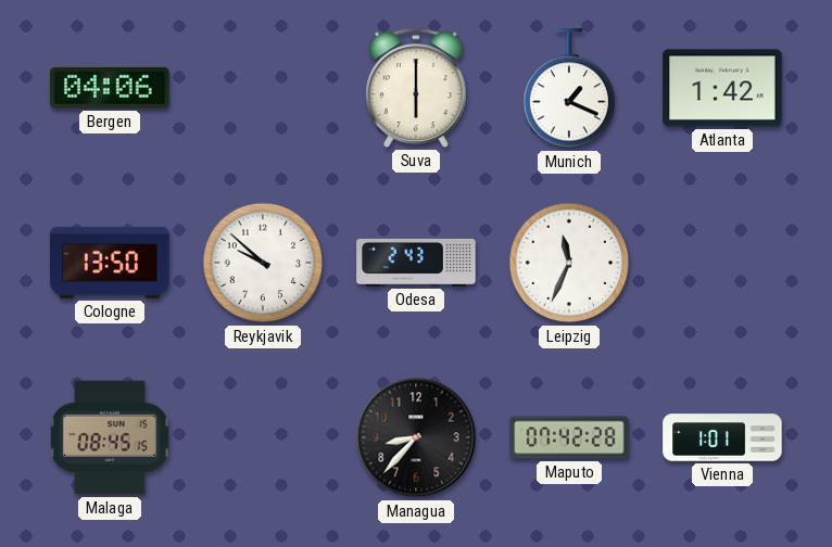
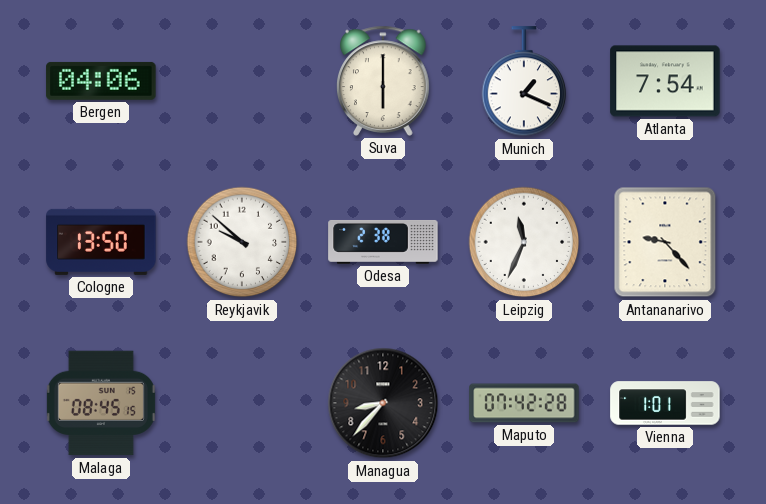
Atlanta: 1:42 -> 7:54 (665, 81)
Odesa: 2:43 -> 2:38 (383, 242)
Antananarivo: none -> 9:23 (665, 242)
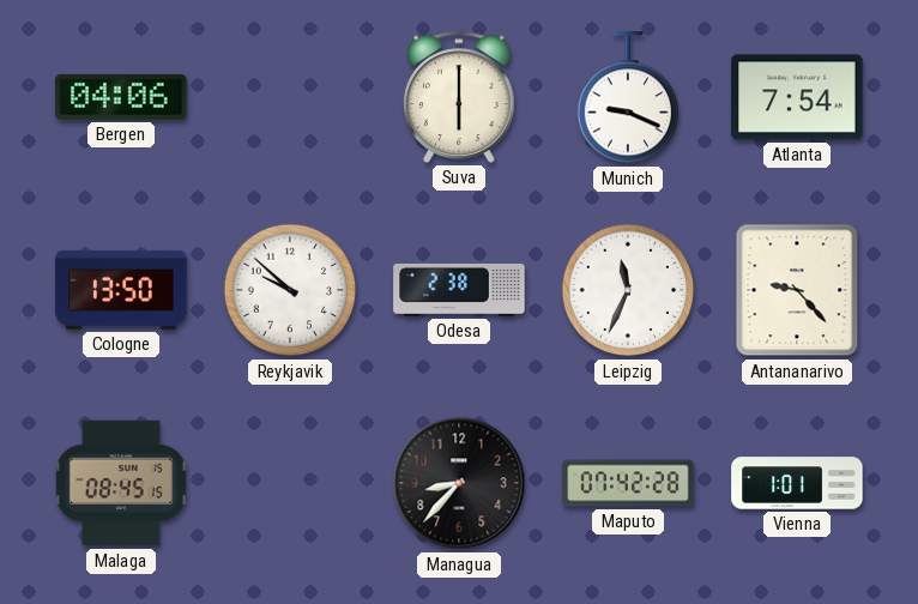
Munich: 1:19 -> 9:19 (628, 98)
